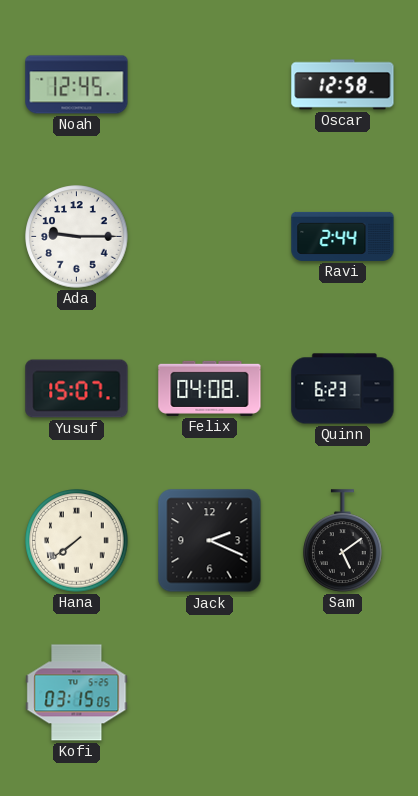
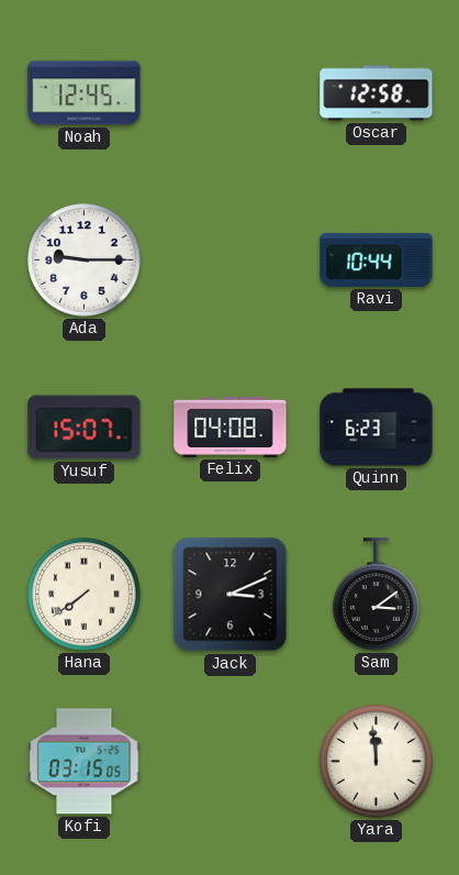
Ravi: 2:44 -> 10:44 (377, 259)
Jack: 2:19 -> 3:11 (231, 595)
Sam: 5:09 -> 3:09 (377, 595)
Yara: none -> 11:59 (377, 762)
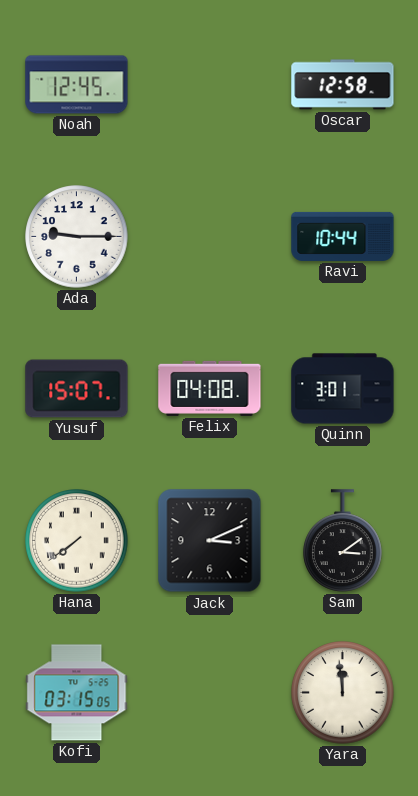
Quinn: 6:23 -> 3:01 (343, 389)
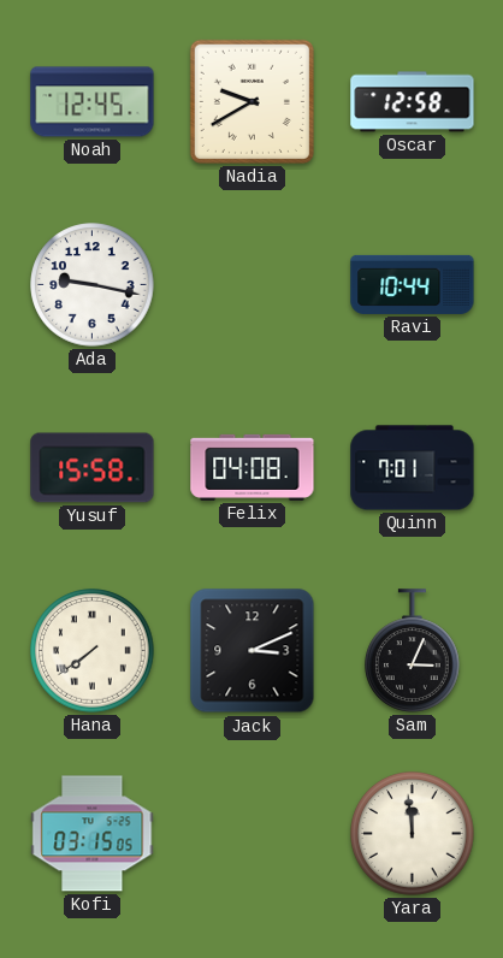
Nadia: none -> 9:40 (251, 101)
Ada: 9:15 -> 9:17 (93, 285)
Yusuf: 15:07 -> 15:58 (93, 468)
Quinn: 3:01 -> 7:01 (413, 468)
Sam: 3:09 -> 3:04 (413, 651)
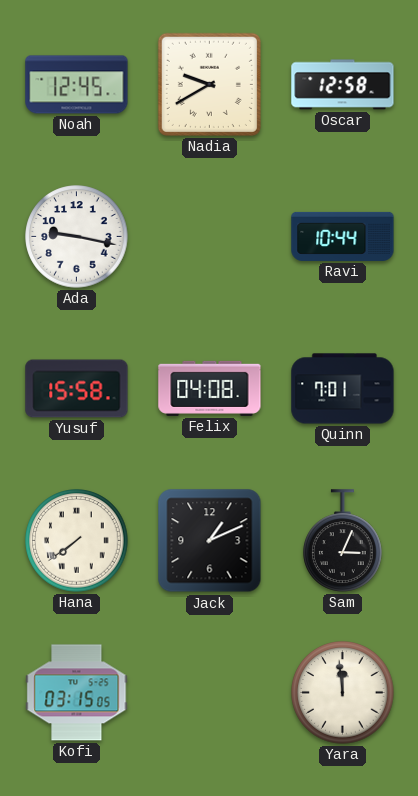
Jack: 3:11 -> 1:11 (210, 541)
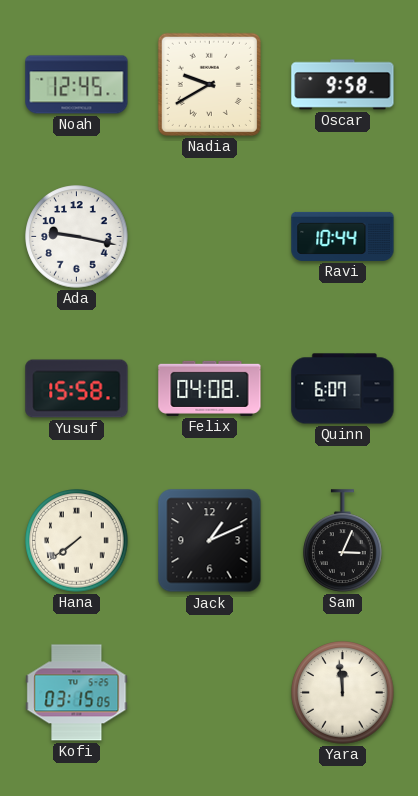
Oscar: 12:58 -> 9:58 (343, 85)
Quinn: 7:01 -> 6:07 (343, 389)
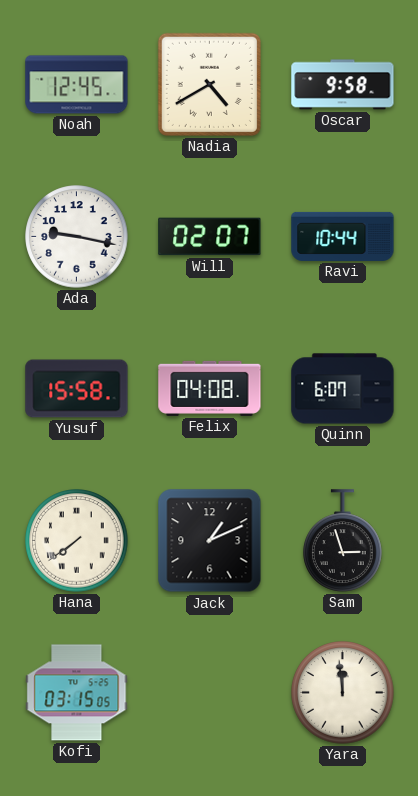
Nadia: 9:40 -> 4:40 (209, 84)
Will: none -> 02:07 (210, 237)
Sam: 3:04 -> 2:57 (343, 541)
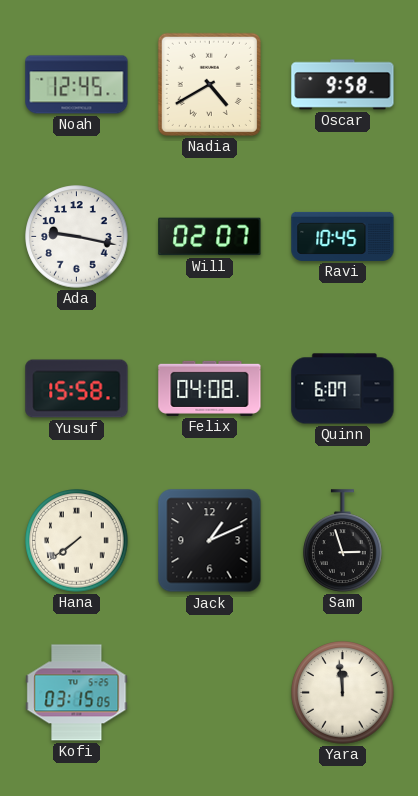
Ravi: 10:44 -> 10:45 (343, 236)
